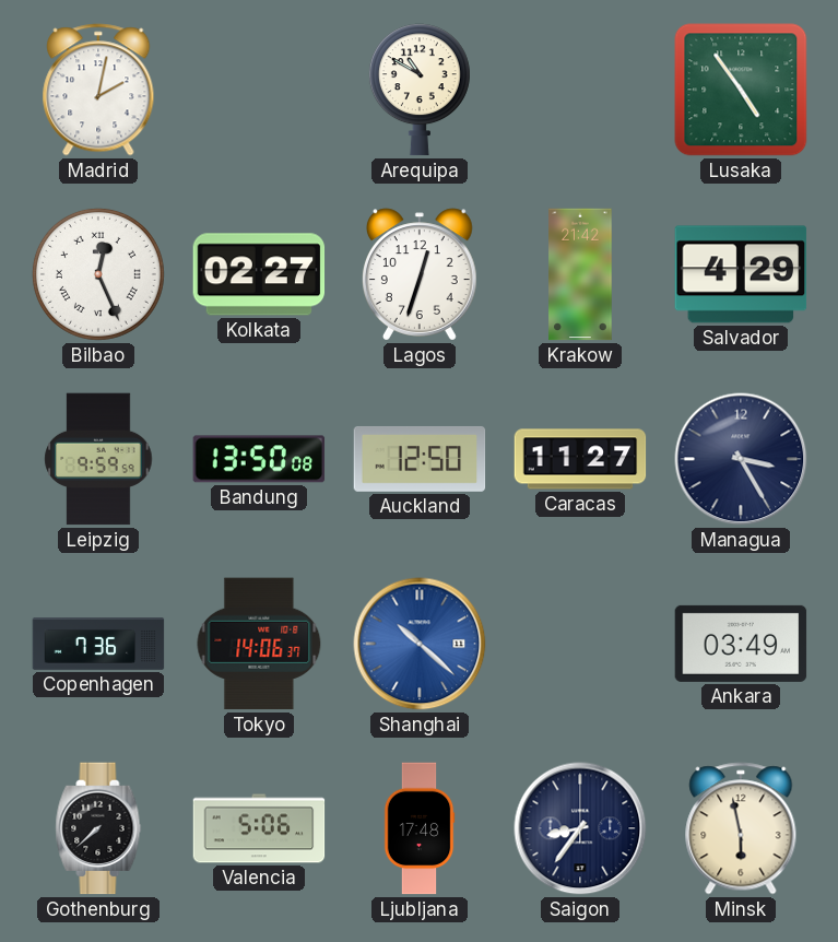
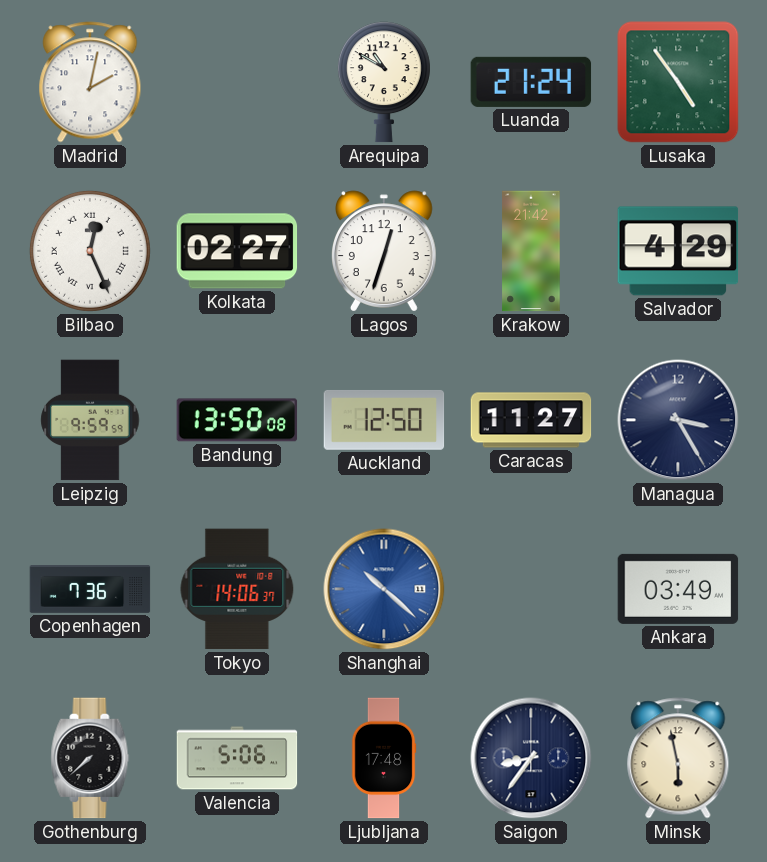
Luanda: none -> 21:24 (531, 82)
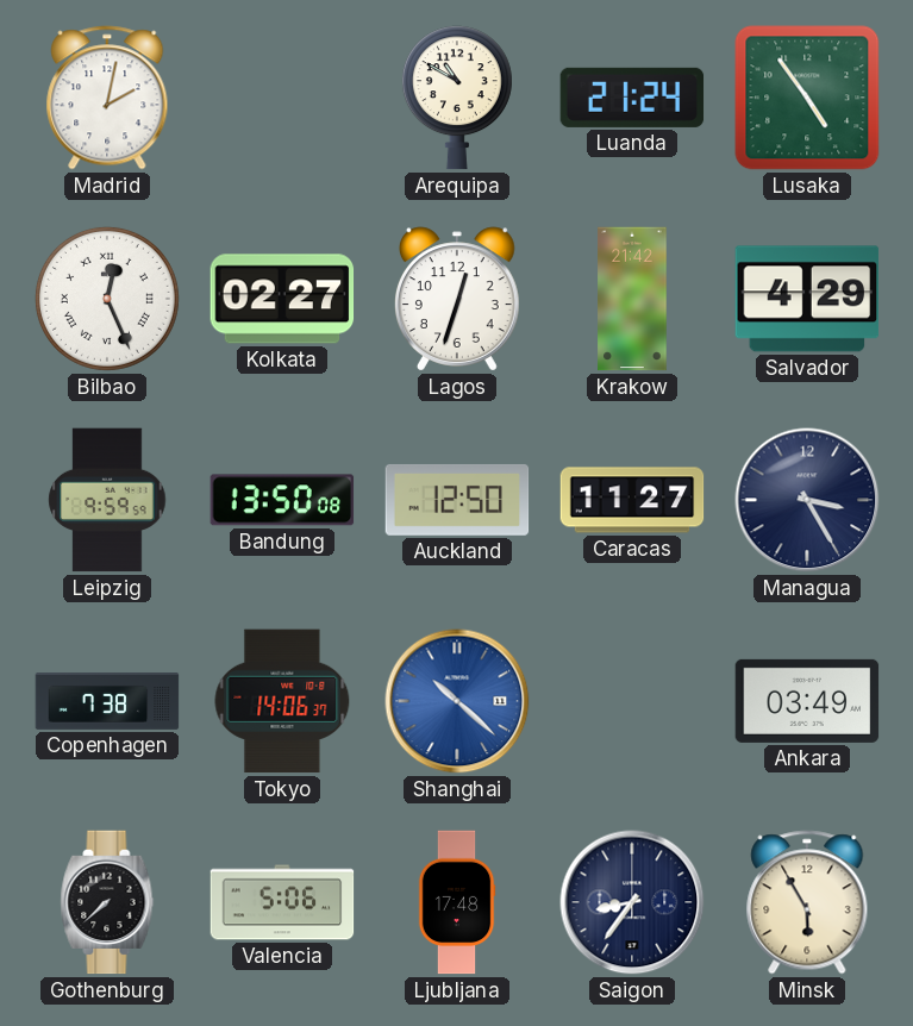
Copenhagen: 7:36 -> 7:38 (107, 702)
Minsk: 5:58 -> 5:55 (807, 902)
